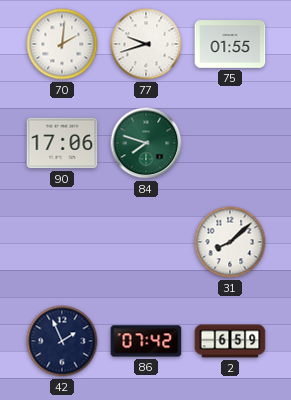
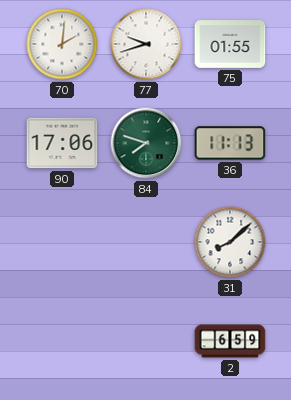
36: none -> 11:13 (230, 143)
42: 1:56 -> none (62, 341)
86: 07:42 -> none (146, 341)
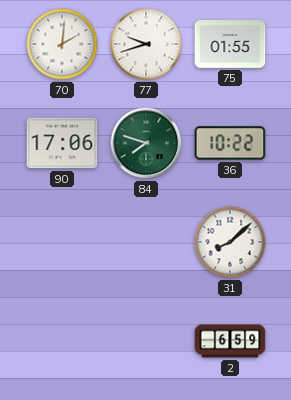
36: 11:13 -> 10:22 (230, 143)
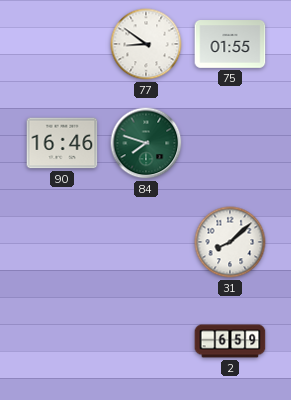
70: 2:01 -> none (62, 44)
77: 9:42 -> 8:51 (146, 44)
90: 17:06 -> 16:46 (62, 143)
36: 10:22 -> none (230, 143)
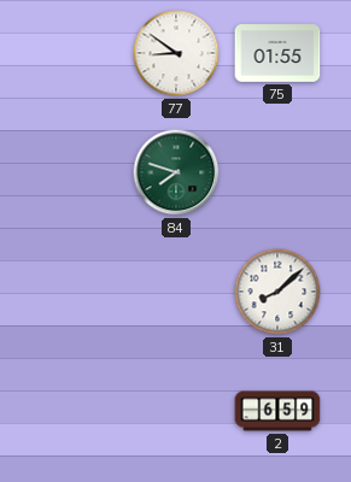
90: 16:46 -> none (62, 143)
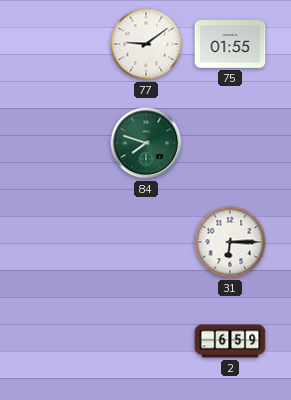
77: 8:51 -> 9:09 (146, 44)
31: 8:08 -> 6:15 (230, 242)
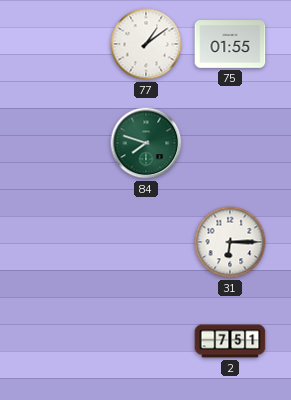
77: 9:09 -> 1:09 (146, 44)
2: 6:59 -> 7:51 (230, 341)
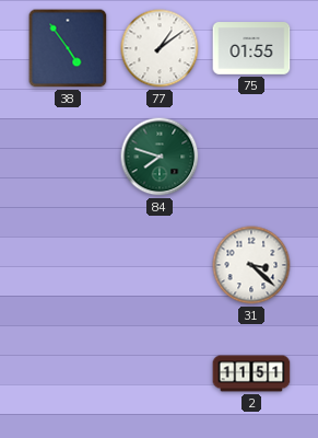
38: none -> 4:54 (68, 48)
31: 6:15 -> 3:22 (251, 265)
2: 7:51 -> 11:51 (251, 373)
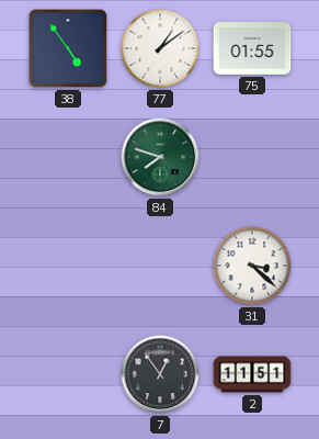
7: none -> 12:54 (160, 374)
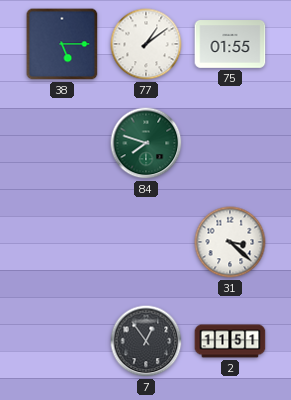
38: 4:54 -> 5:15 (62, 44)
